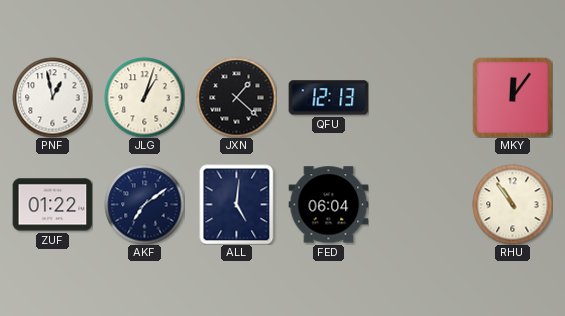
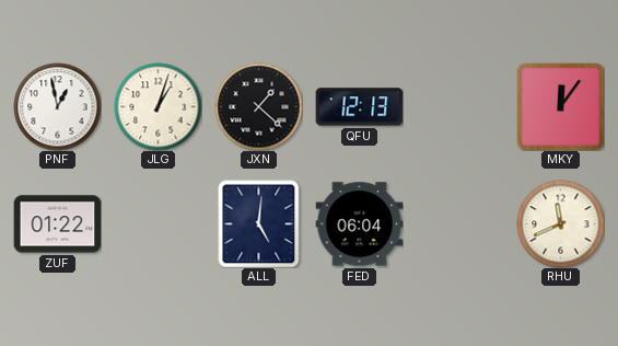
AKF: 7:09 -> none (144, 204)
RHU: 10:54 -> 11:41 (560, 223)
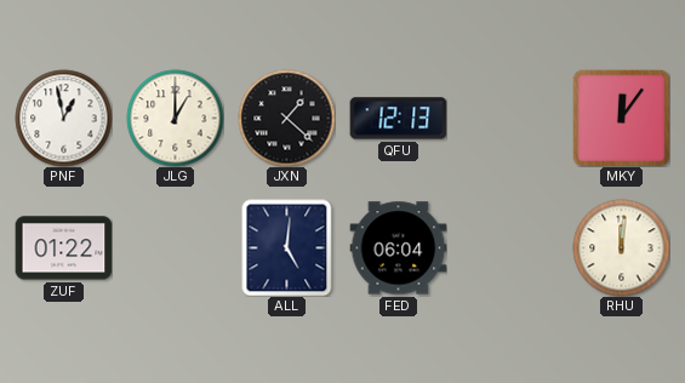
JLG: 1:03 -> 1:00 (175, 118)
RHU: 11:41 -> 12:01 (621, 247)
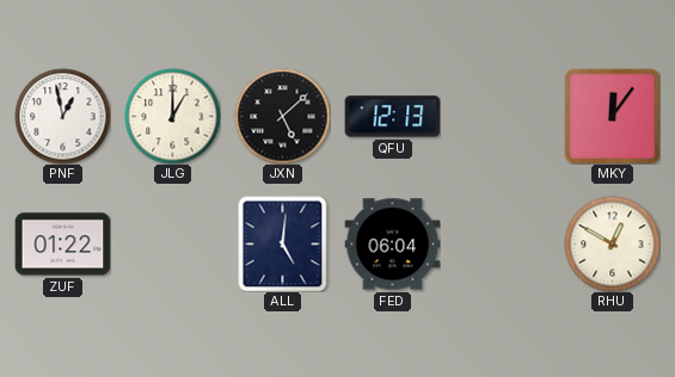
JXN: 1:22 -> 5:08 (282, 116)
RHU: 12:01 -> 12:50 (612, 243)
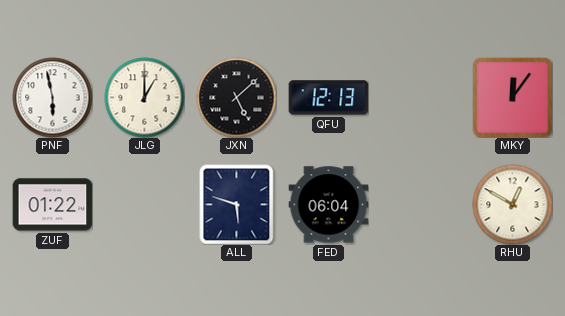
PNF: 12:58 -> 5:58 (52, 97)
ALL: 5:01 -> 5:48 (237, 204)
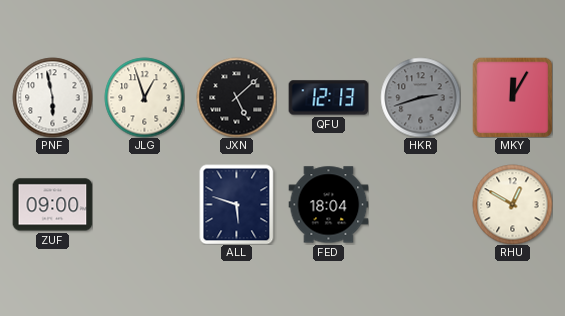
JLG: 1:00 -> 12:57 (144, 97)
HKR: none -> 2:42 (420, 97)
MKY: 12:06 -> 12:05 (512, 97)
ZUF: 01:22 -> 09:00 (52, 205)
FED: 06:04 -> 18:04 (328, 205)
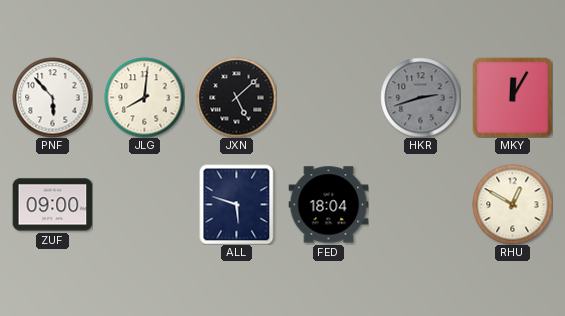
PNF: 5:58 -> 5:53 (52, 97)
JLG: 12:57 -> 8:01 (144, 97)
QFU: 12:13 -> none (328, 98)
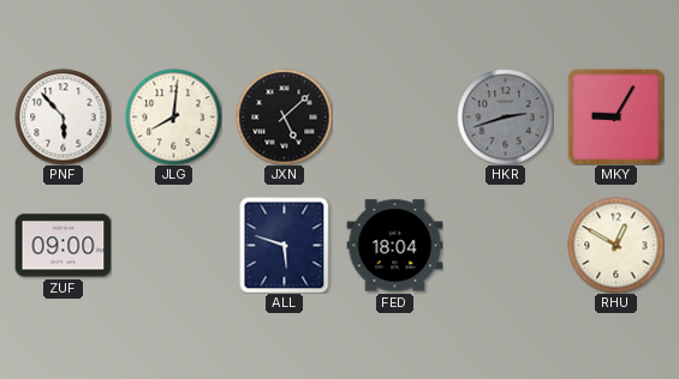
MKY: 12:05 -> 9:05 (615, 116)
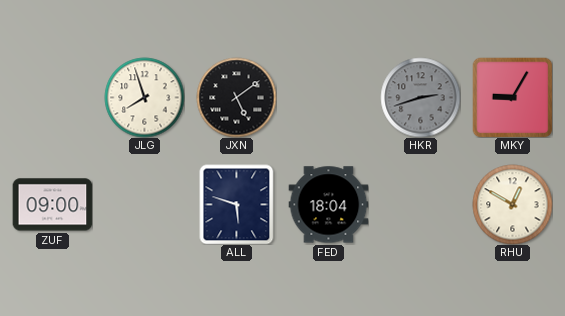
PNF: 5:53 -> none (62, 116)
JLG: 8:01 -> 7:57 (144, 97)
JXN: 5:08 -> 5:09 (236, 97)
